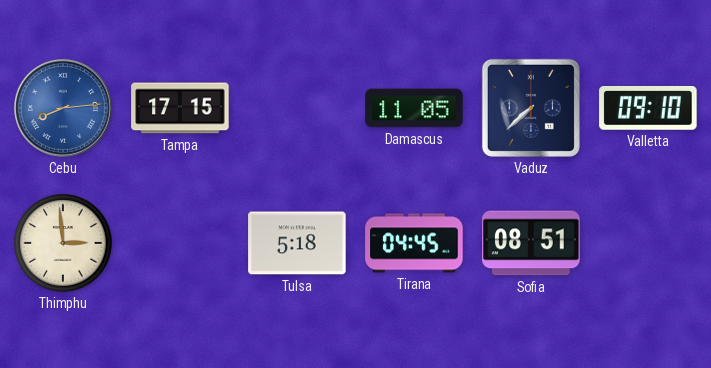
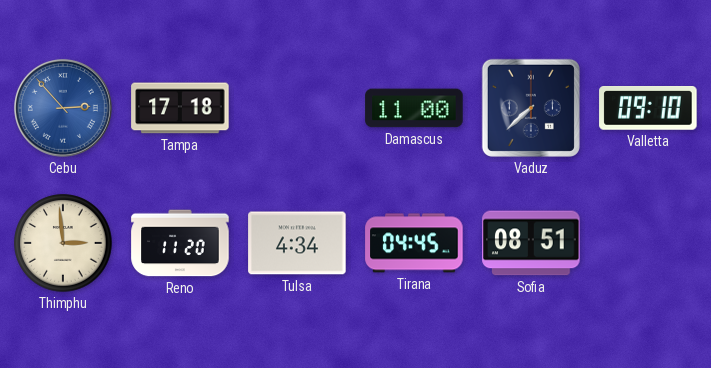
Cebu: 8:14 -> 2:53 (63, 108)
Tampa: 17:15 -> 17:18 (180, 108)
Damascus: 11:05 -> 11:00 (414, 108)
Reno: none -> 11:20 (180, 243)
Tulsa: 5:18 -> 4:34 (297, 243)
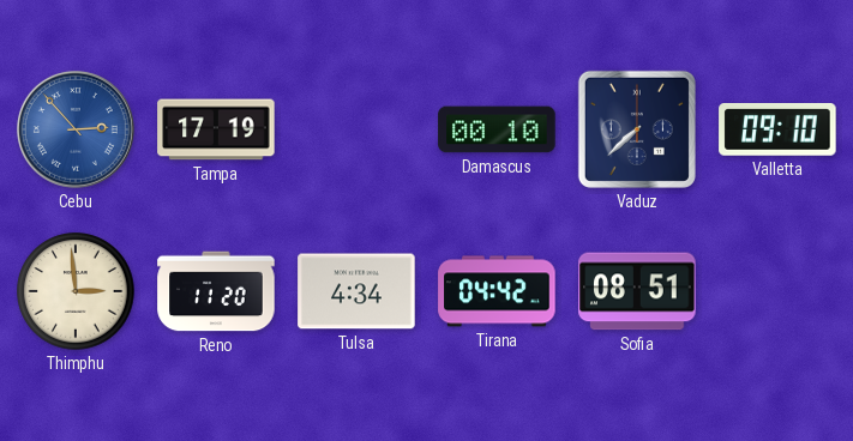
Tampa: 17:18 -> 17:19 (216, 129)
Damascus: 11:00 -> 00:10 (497, 129)
Tirana: 04:45 -> 04:42 (497, 291)
